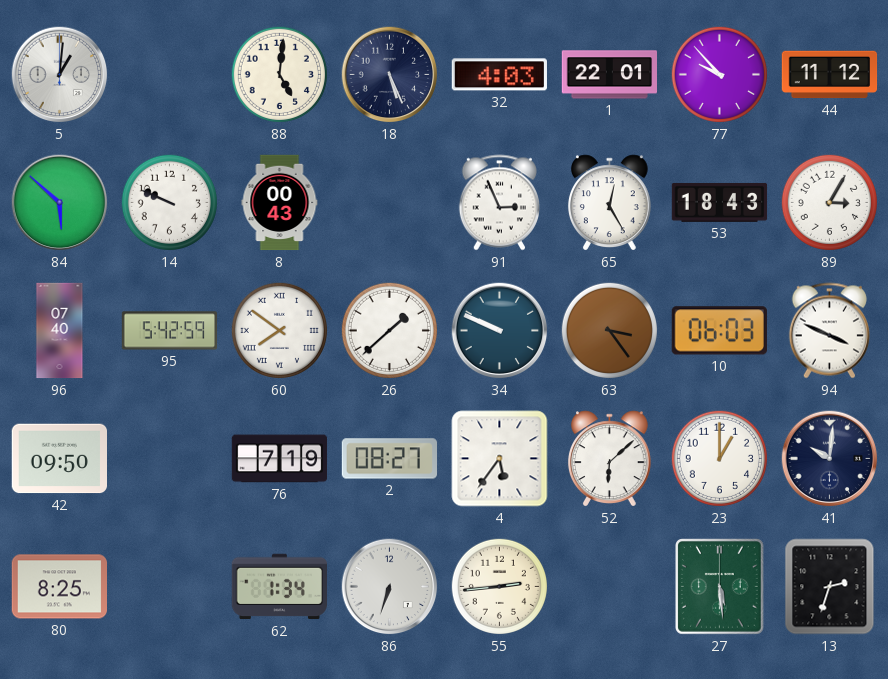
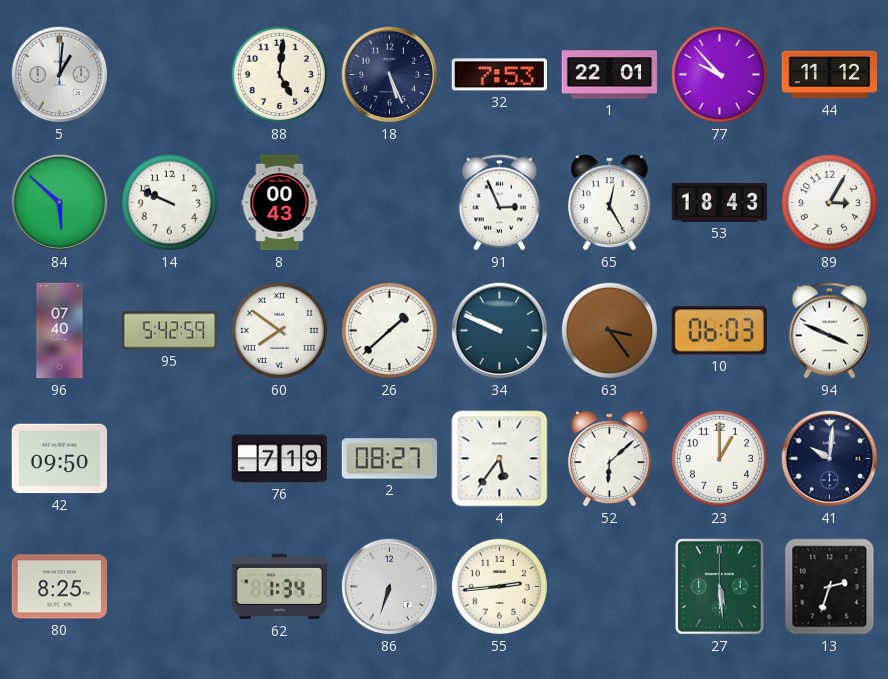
32: 4:03 -> 7:53 (499, 75)
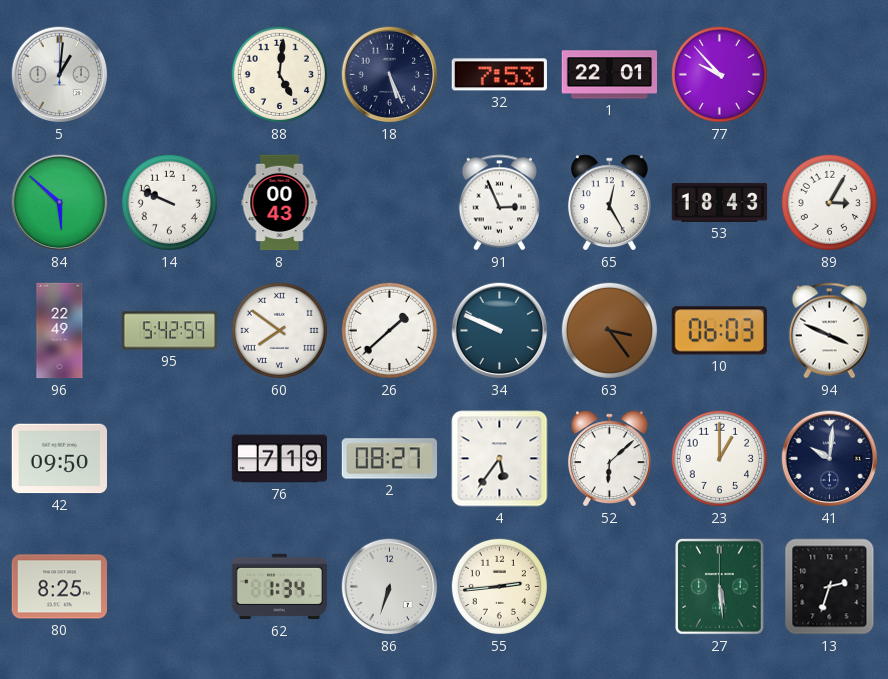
44: 11:12 -> none (830, 75)
96: 07:40 -> 22:49 (60, 331)
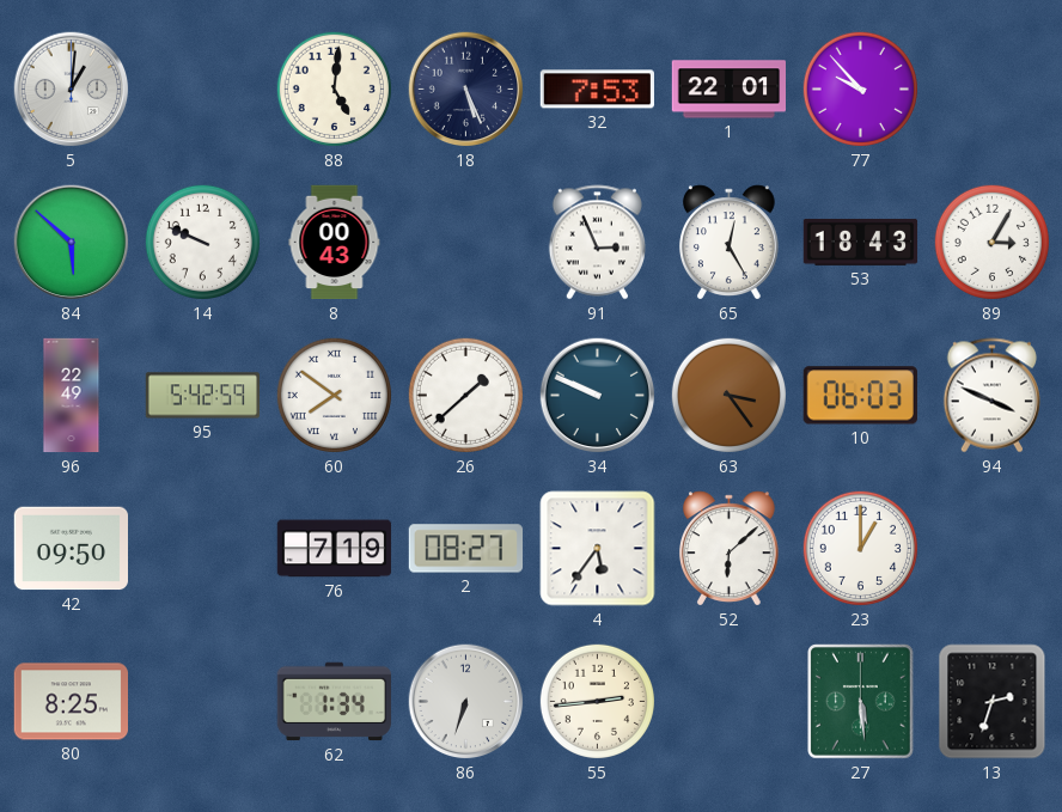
41: 10:01 -> none (830, 459)
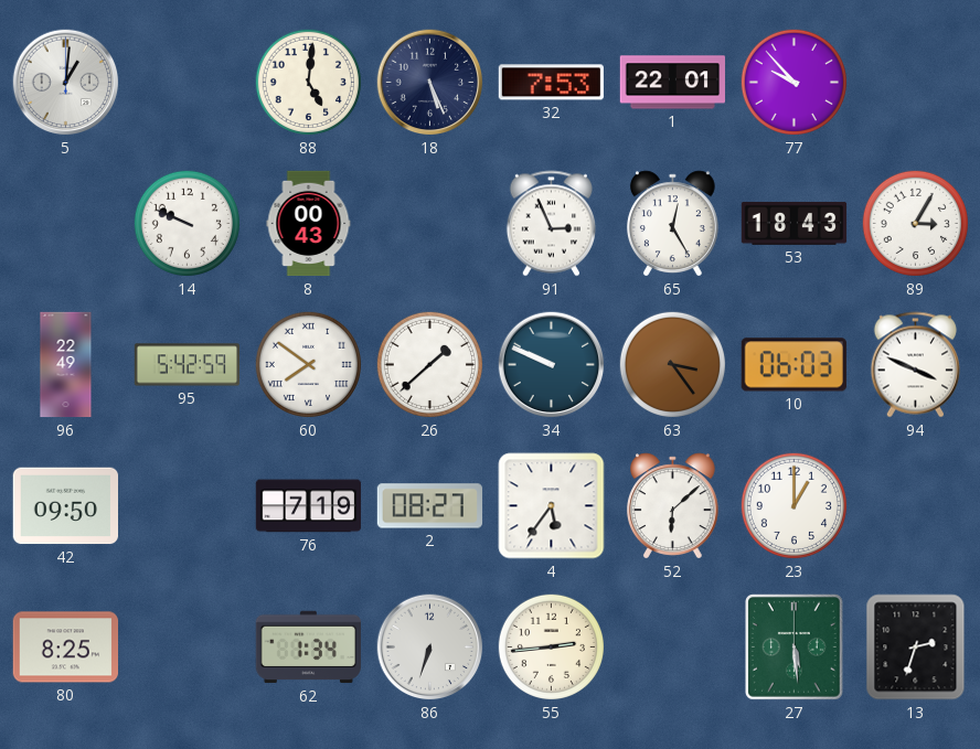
84: 5:52 -> none (72, 243)
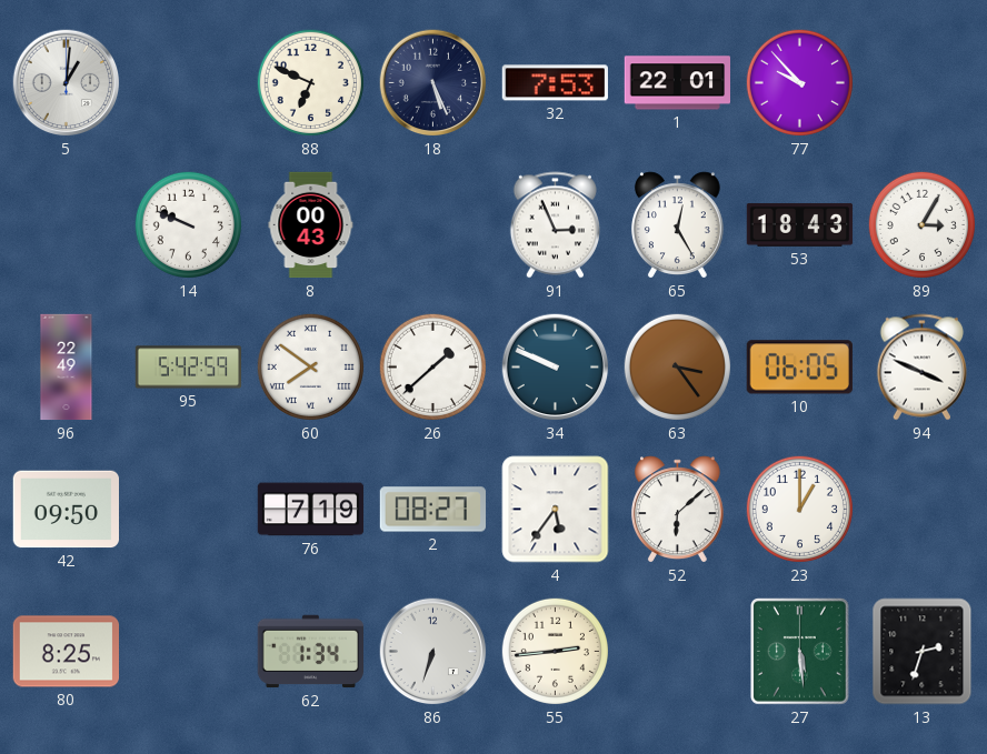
88: 5:01 -> 6:49 (310, 82)
10: 06:03 -> 06:05 (799, 368)
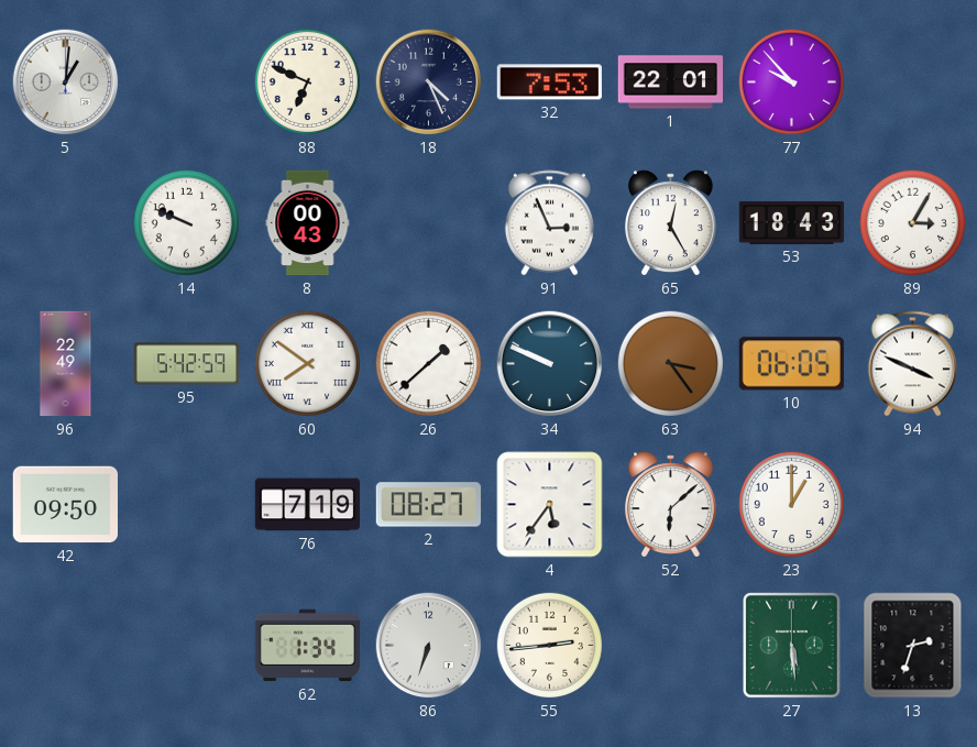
18: 5:26 -> 4:26 (429, 83)
80: 8:25 -> none (66, 652)
